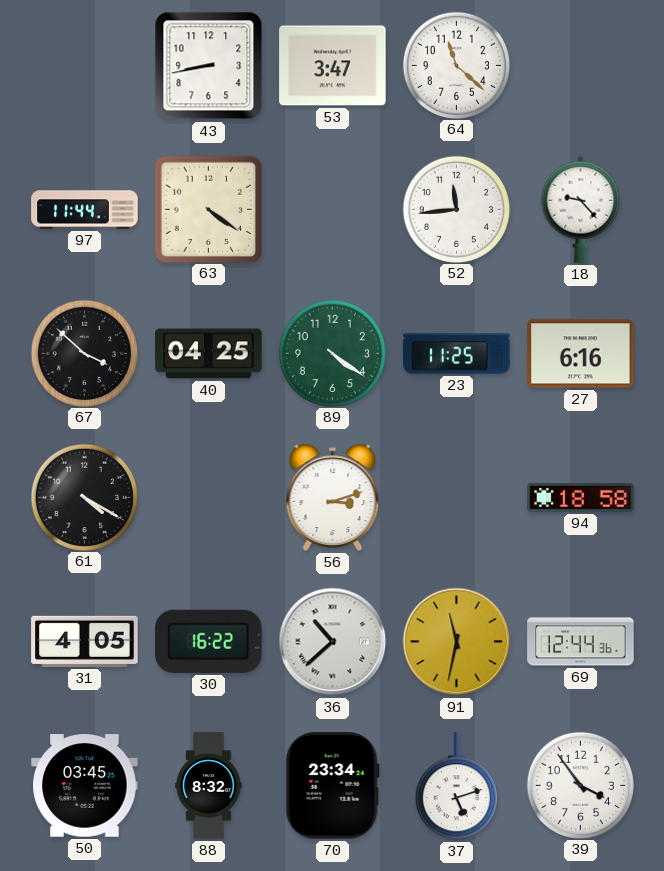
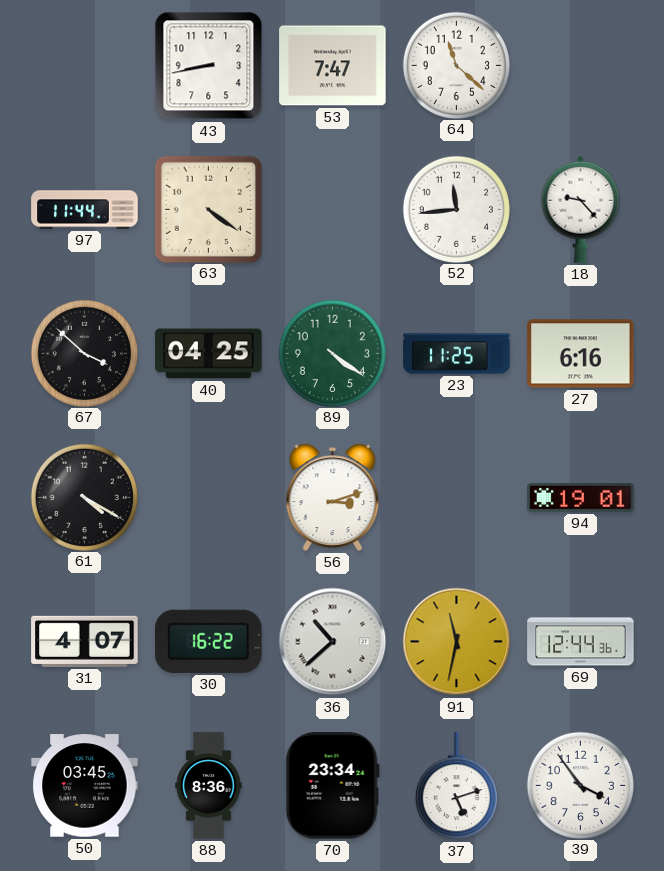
53: 3:47 -> 7:47 (333, 66)
94: 18:58 -> 19:01 (581, 498)
31: 4:05 -> 4:07 (85, 641)
88: 8:32 -> 8:36 (209, 786)
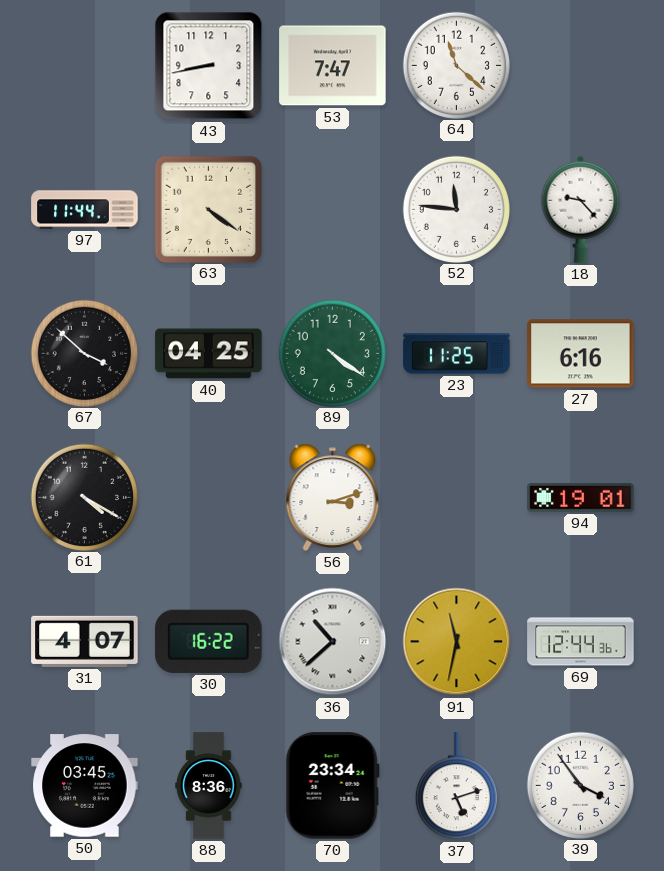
52: 11:44 -> 11:46 (456, 209)
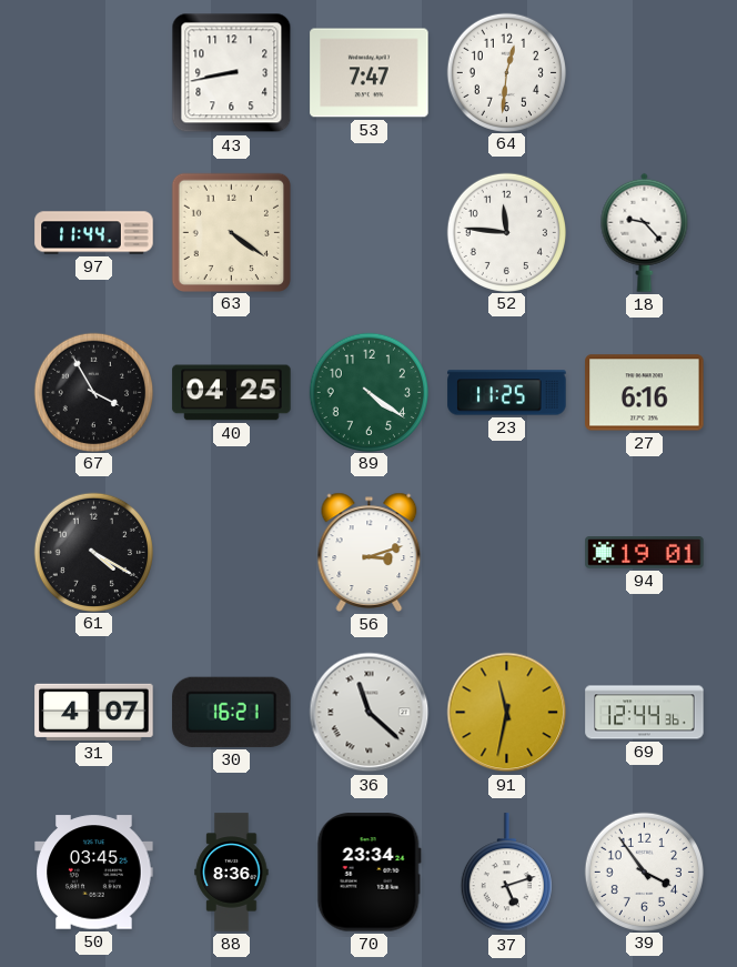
64: 11:22 -> 12:31 (506, 72)
67: 3:52 -> 3:55 (93, 392)
30: 16:22 -> 16:21 (232, 712)
36: 10:38 -> 11:22 (370, 713)
